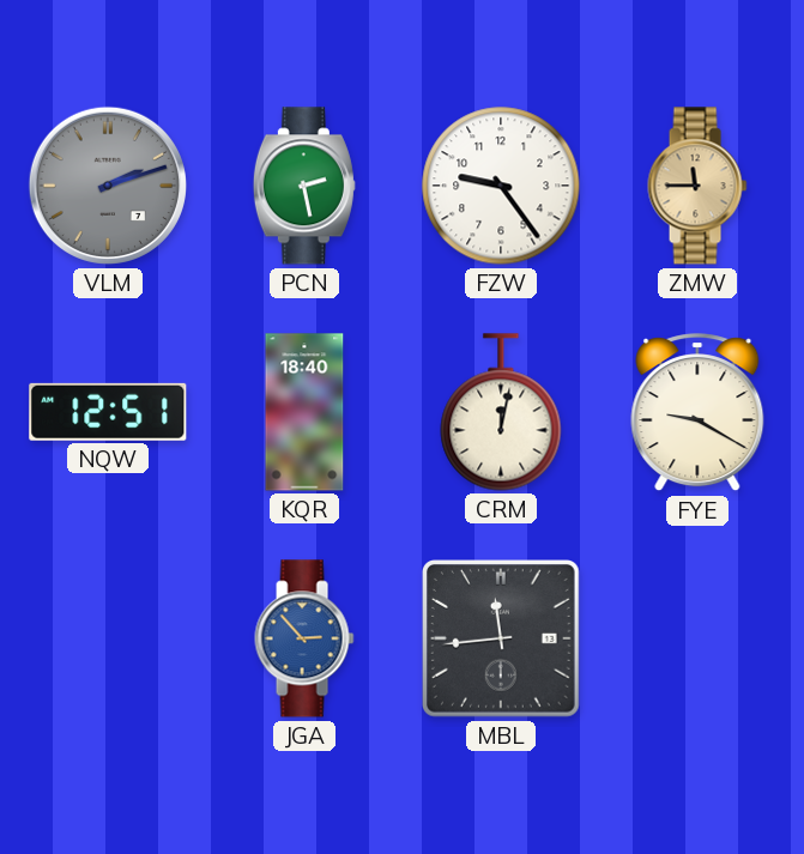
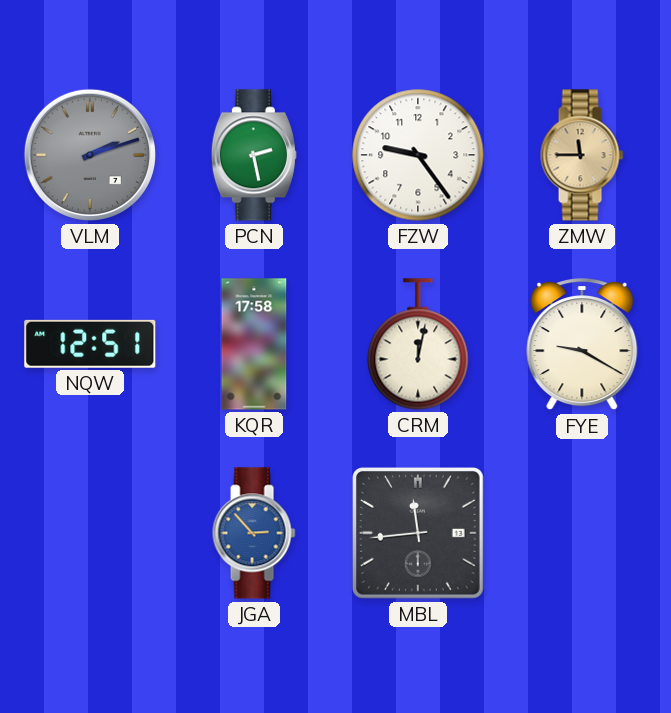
KQR: 18:40 -> 17:58 (254, 344)
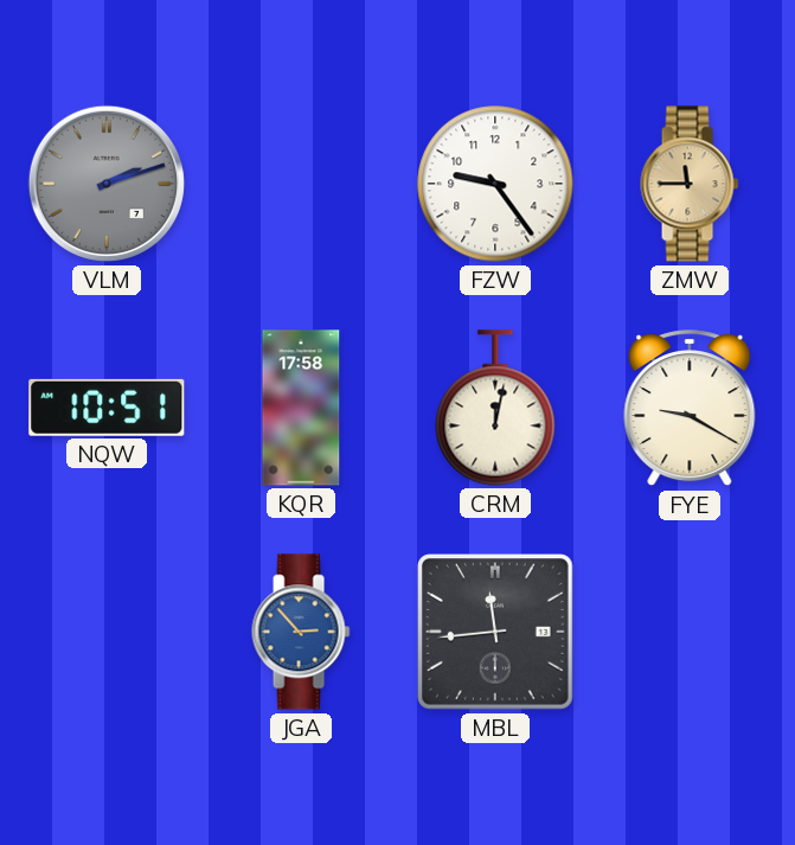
PCN: 2:28 -> none (254, 155)
NQW: 12:51 -> 10:51 (107, 408)
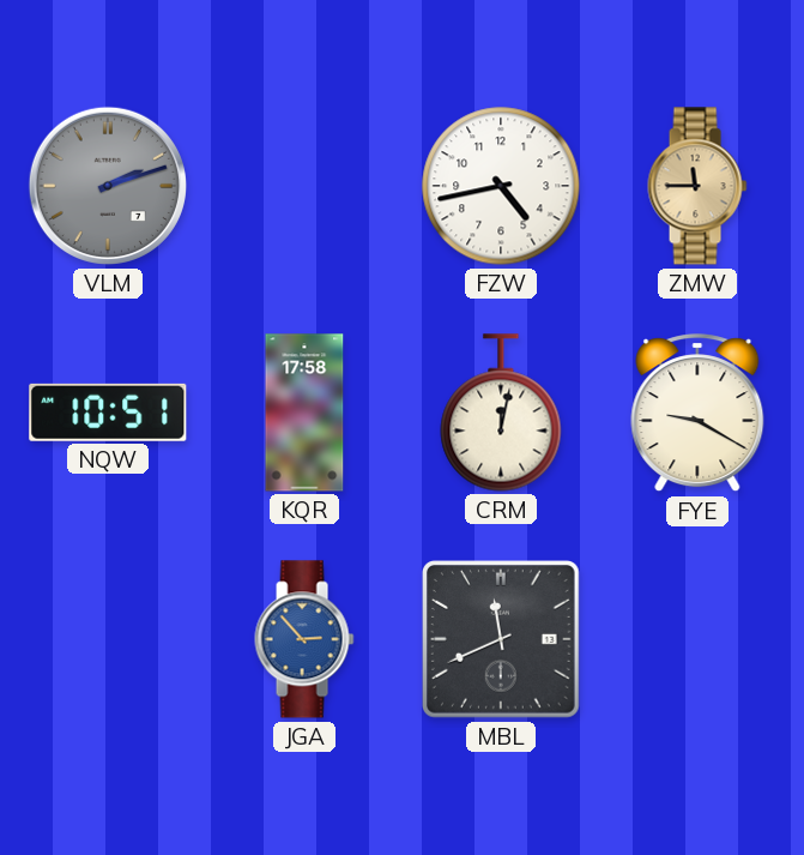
FZW: 9:24 -> 4:43 (501, 186)
MBL: 11:44 -> 11:41 (502, 640)
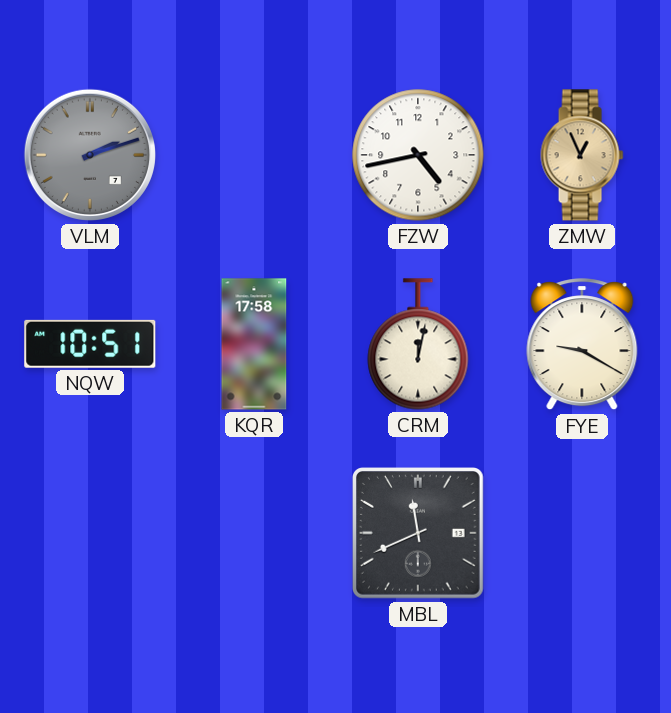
ZMW: 11:45 -> 12:56 (582, 155)
JGA: 2:53 -> none (304, 639)
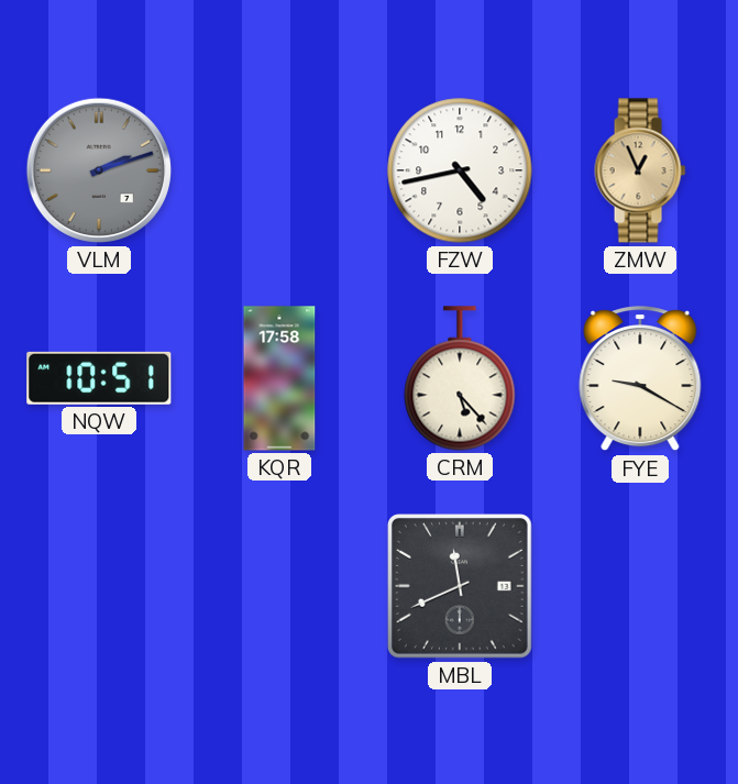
CRM: 12:02 -> 5:23 (460, 378)
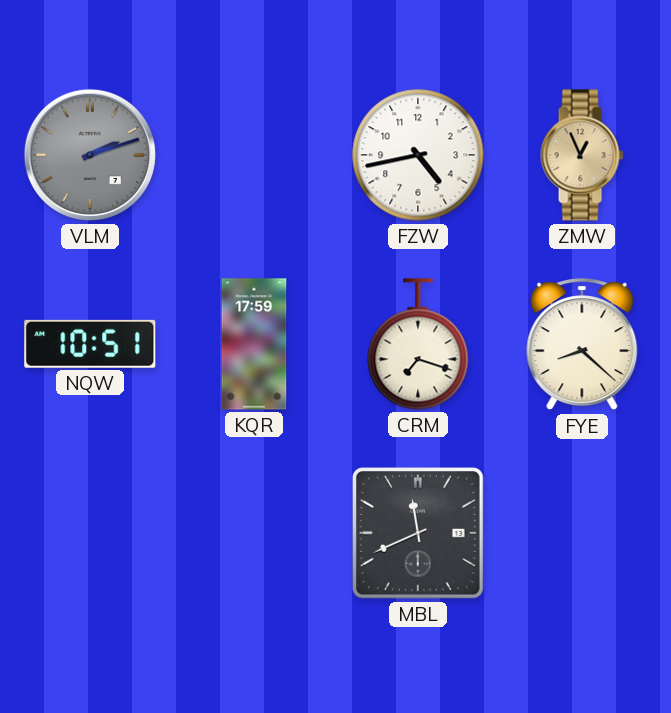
KQR: 17:58 -> 17:59 (254, 344)
CRM: 5:23 -> 7:18 (418, 344)
FYE: 9:20 -> 8:22 (582, 345)
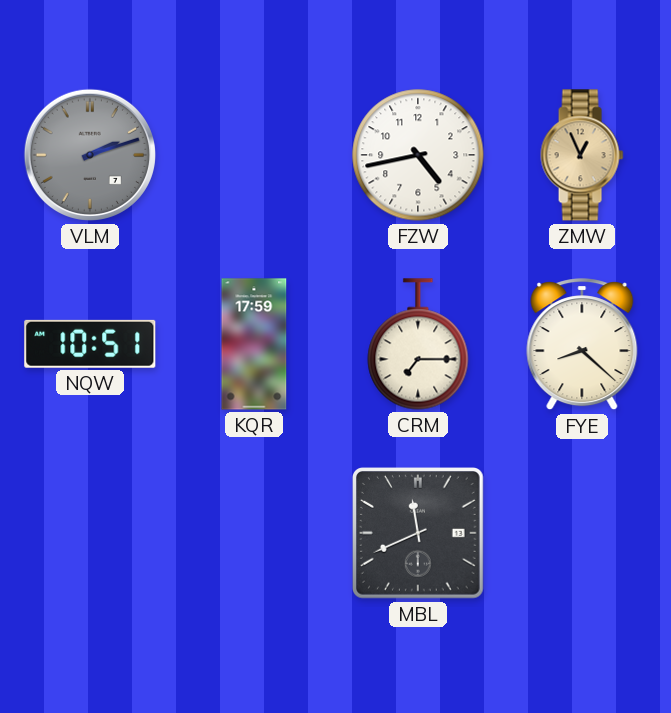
CRM: 7:18 -> 7:15 (418, 344)
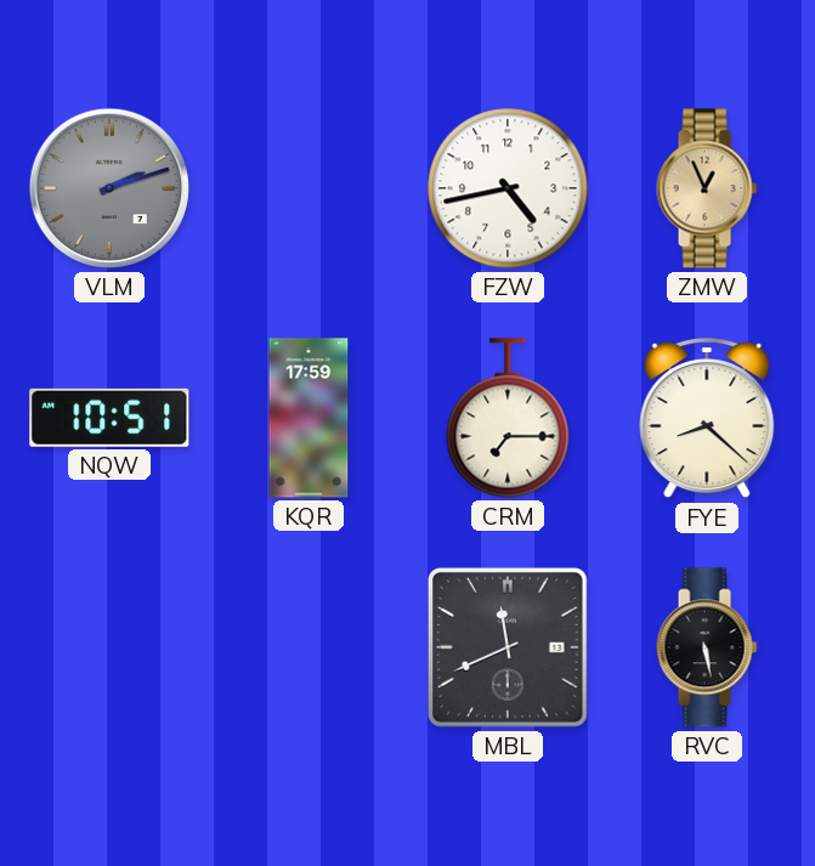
RVC: none -> 5:28 (707, 647)
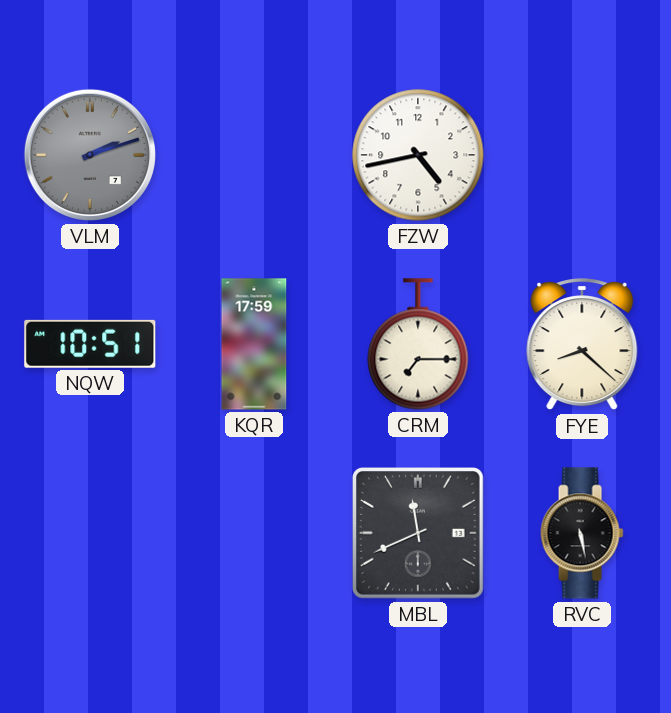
ZMW: 12:56 -> none (707, 188)
